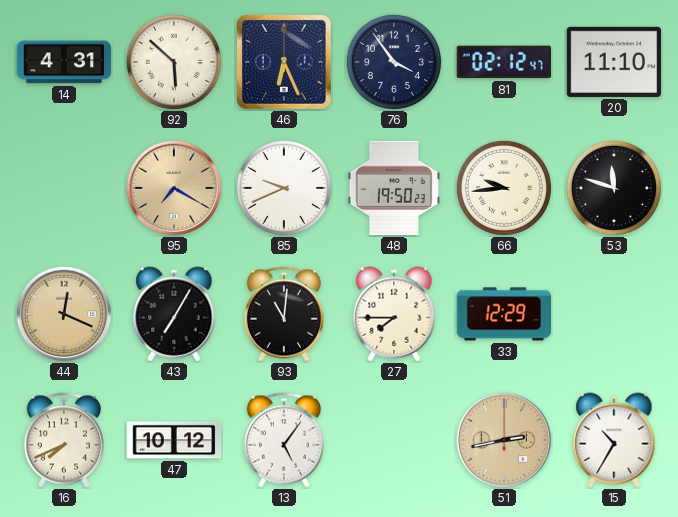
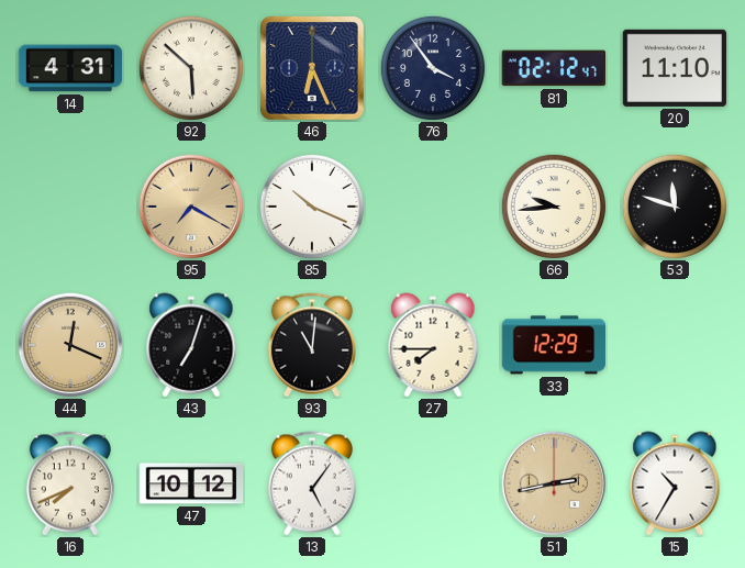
85: 9:41 -> 10:19 (312, 207)
48: 19:50 -> none (393, 188)
43: 7:05 -> 7:03 (191, 345)
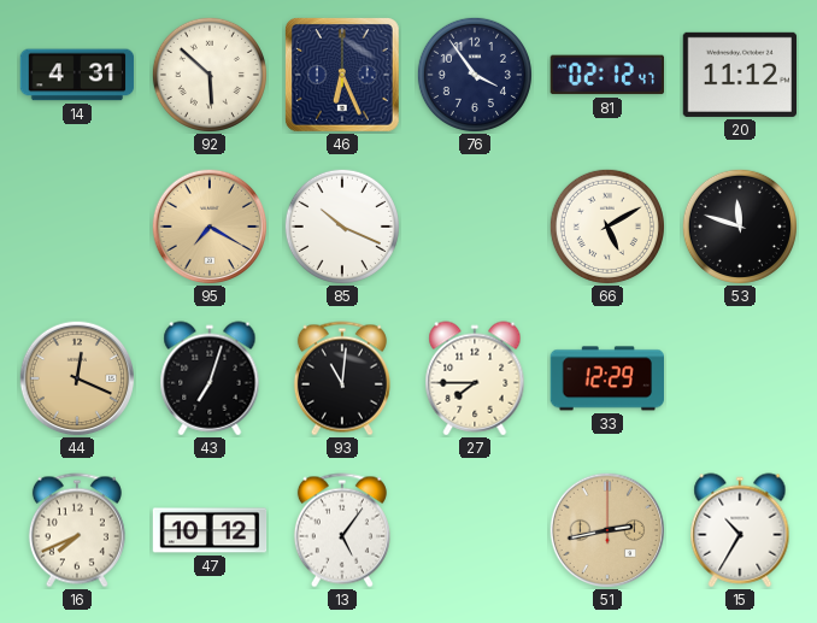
20: 11:10 -> 11:12 (739, 75)
66: 9:44 -> 5:10 (607, 227)
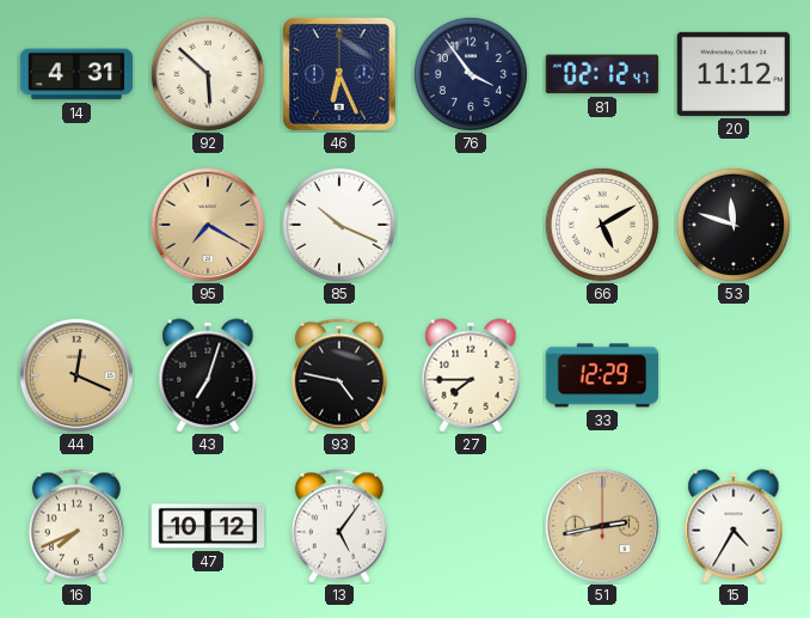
93: 11:01 -> 4:47 (339, 375)
15: 10:35 -> 4:35 (734, 526)
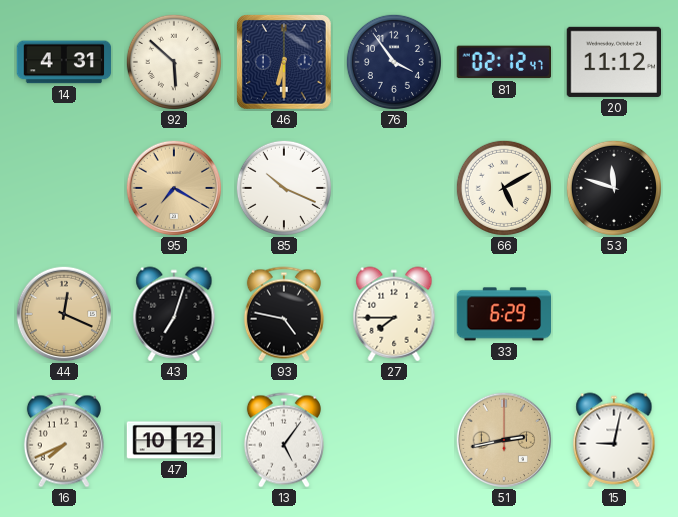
46: 6:26 -> 6:30 (285, 63)
33: 12:29 -> 6:29 (504, 314)
15: 4:35 -> 9:02 (614, 440)
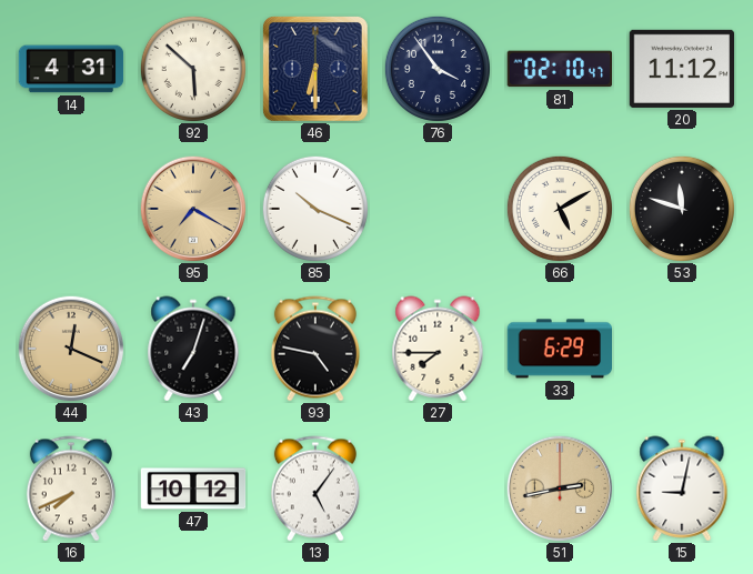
81: 02:12 -> 02:10 (559, 69)
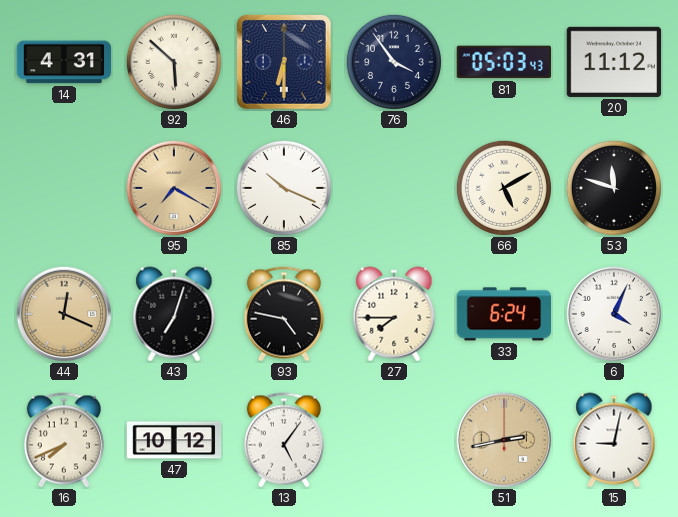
81: 02:10 -> 05:03 (503, 62)
33: 6:29 -> 6:24 (504, 314)
6: none -> 4:04 (614, 314)
